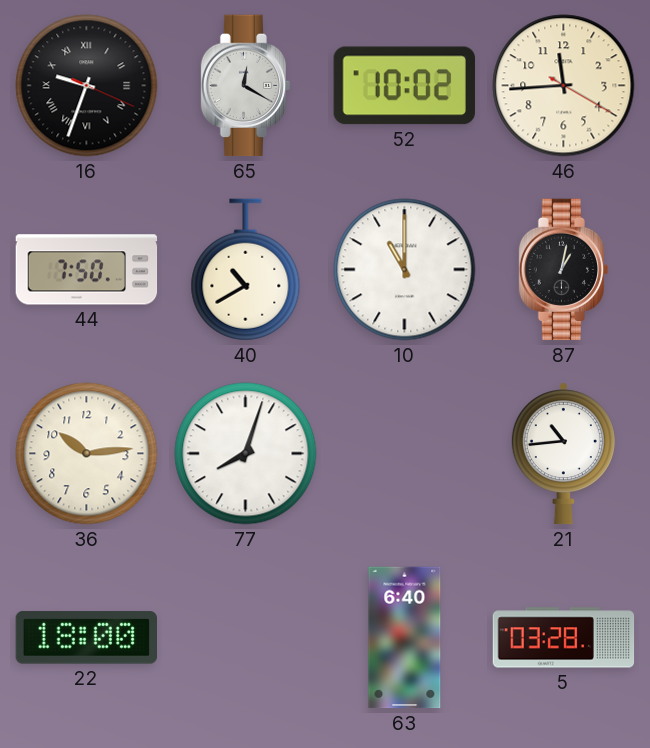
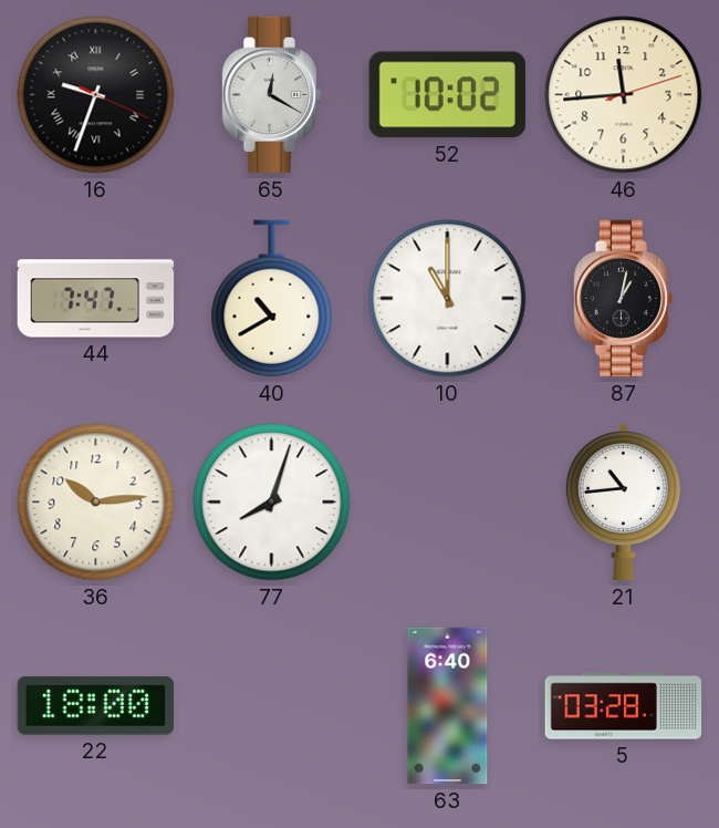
46: 11:44:20 -> 11:44:12 (624, 95)
44: 7:50 -> 7:47 (96, 299)
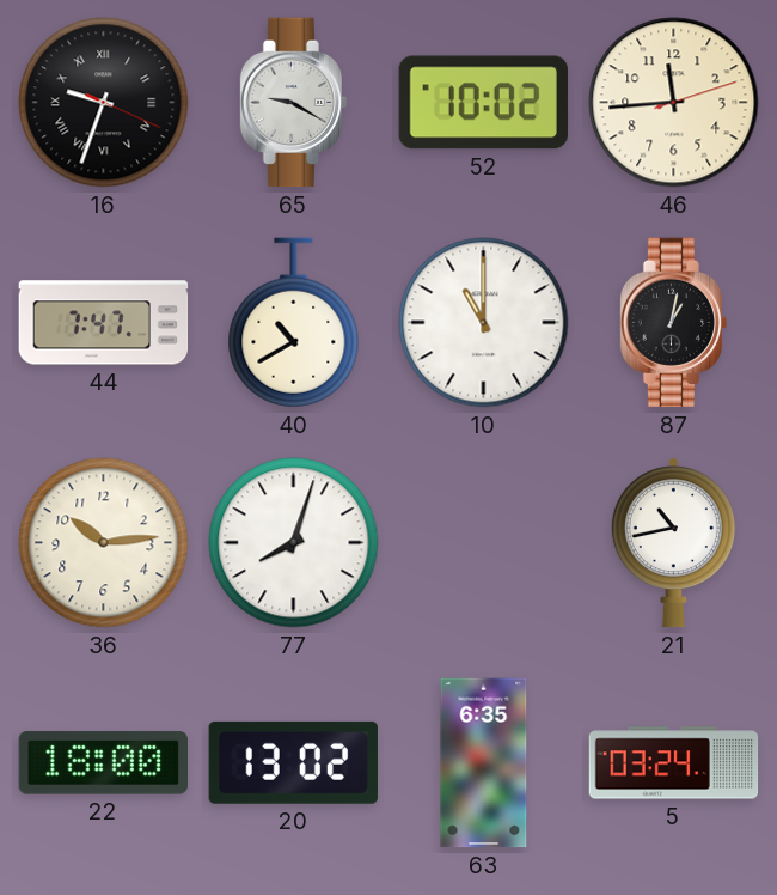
65: 12:20 -> 9:20 (294, 103)
21: 10:44 -> 10:43 (673, 543)
20: none -> 13:02 (293, 762)
63: 6:40 -> 6:35 (484, 763)
5: 03:28 -> 03:24 (674, 763)
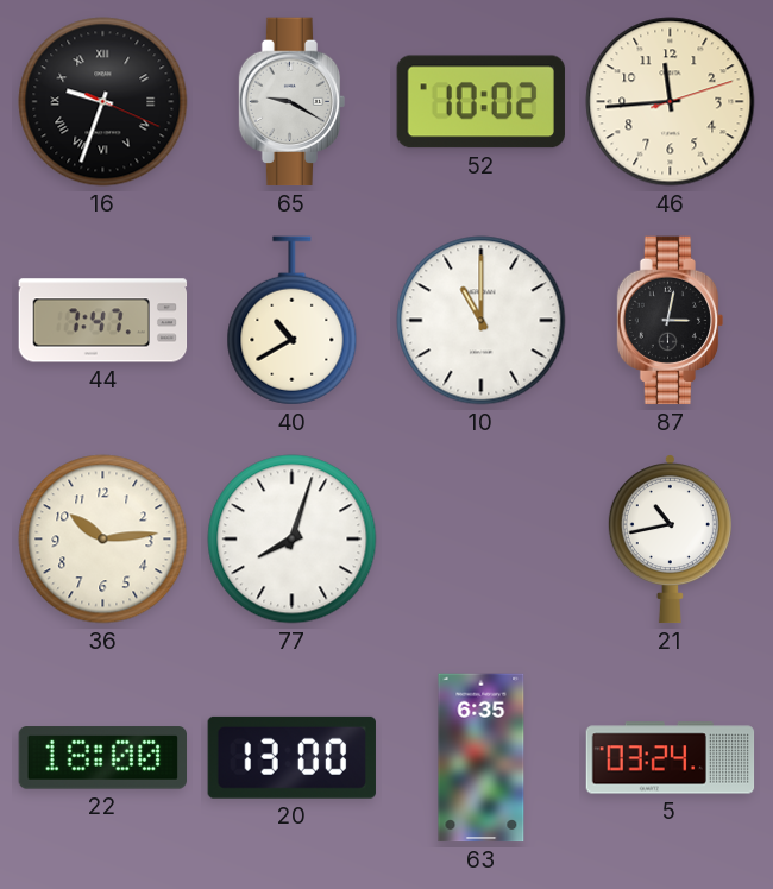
87: 1:02 -> 3:02 (671, 321)
20: 13:02 -> 13:00 (291, 757)
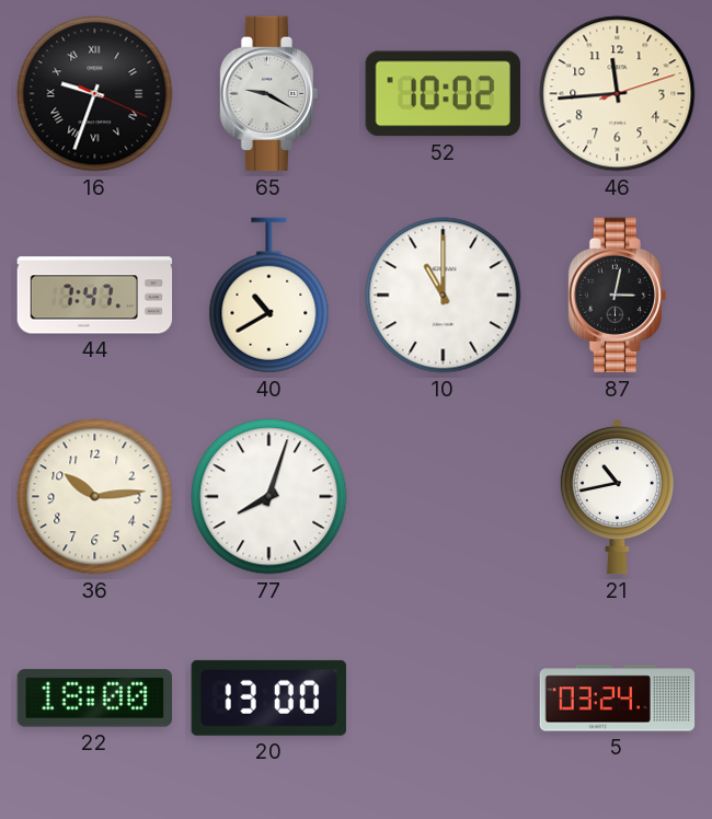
63: 6:35 -> none (482, 758)
